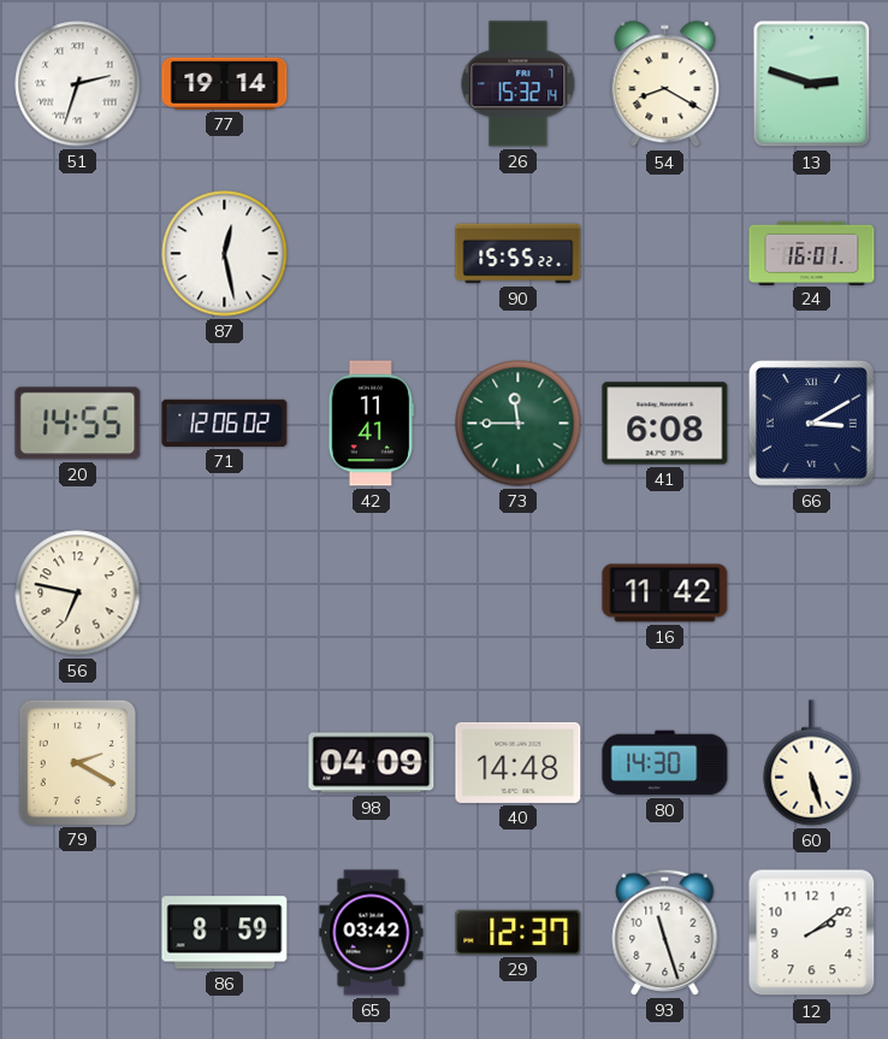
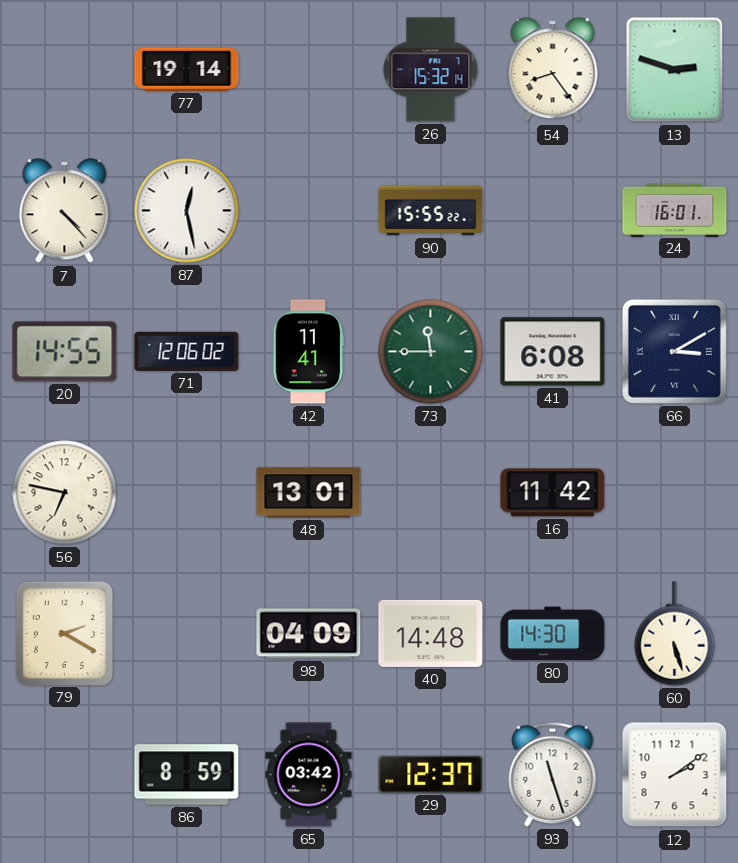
51: 2:33 -> none (78, 84)
54: 8:20 -> 8:24 (553, 70)
7: none -> 4:23 (65, 211)
48: none -> 13:01 (309, 493)
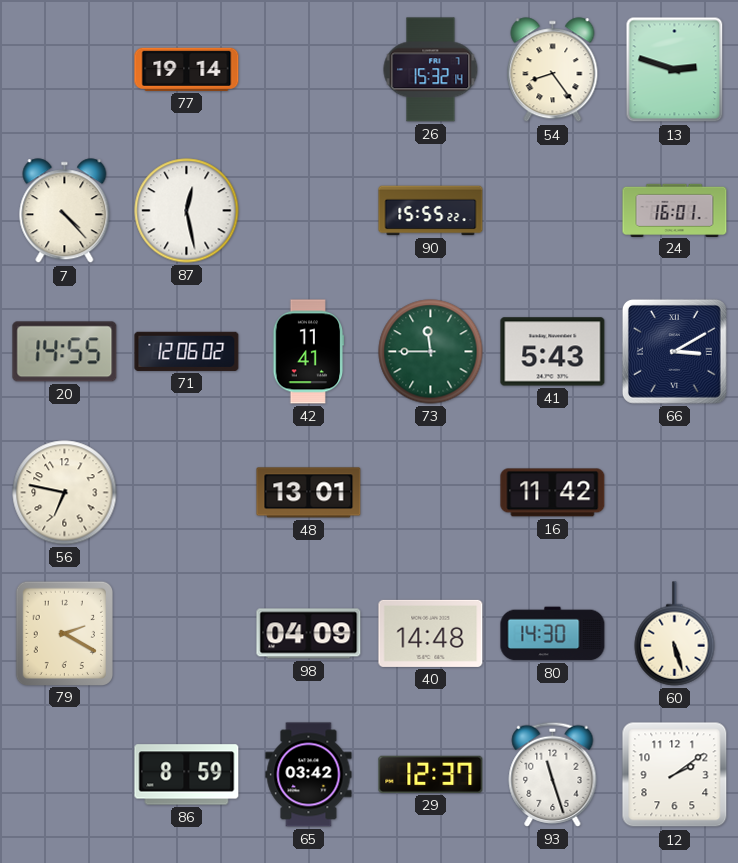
41: 6:08 -> 5:43 (553, 352)
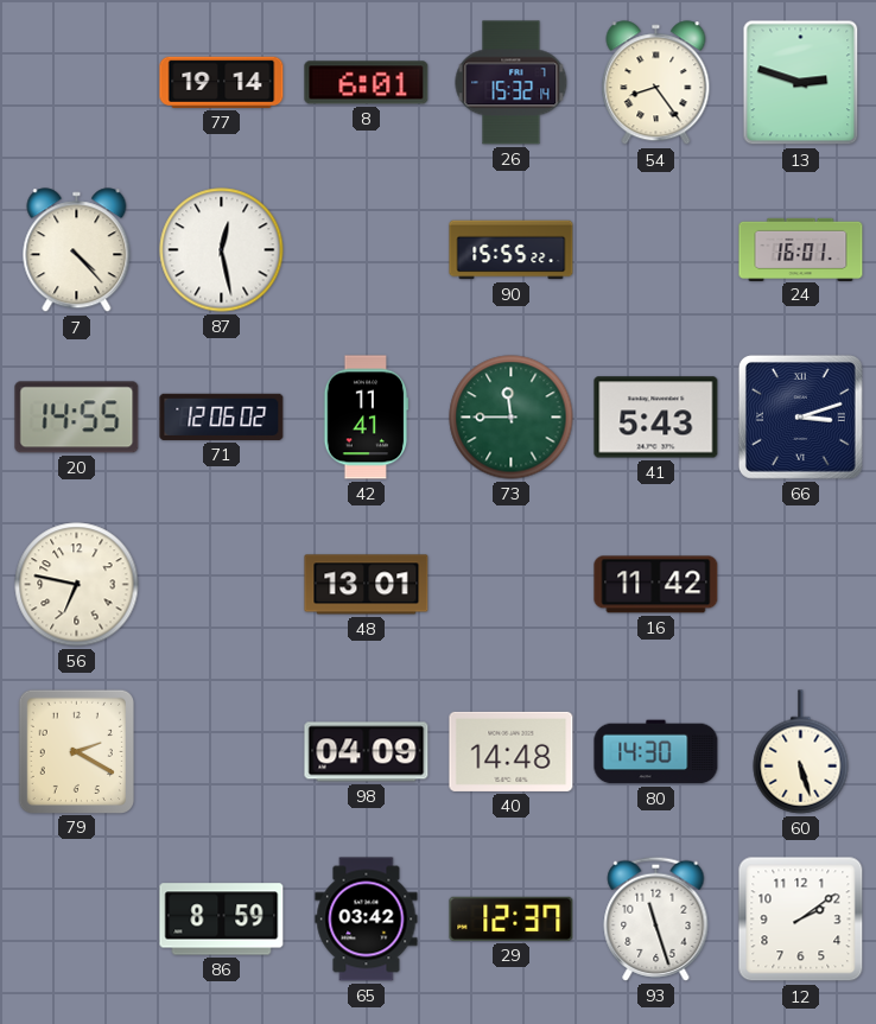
8: none -> 6:01 (367, 83)
66: 3:10 -> 3:12 (800, 416)
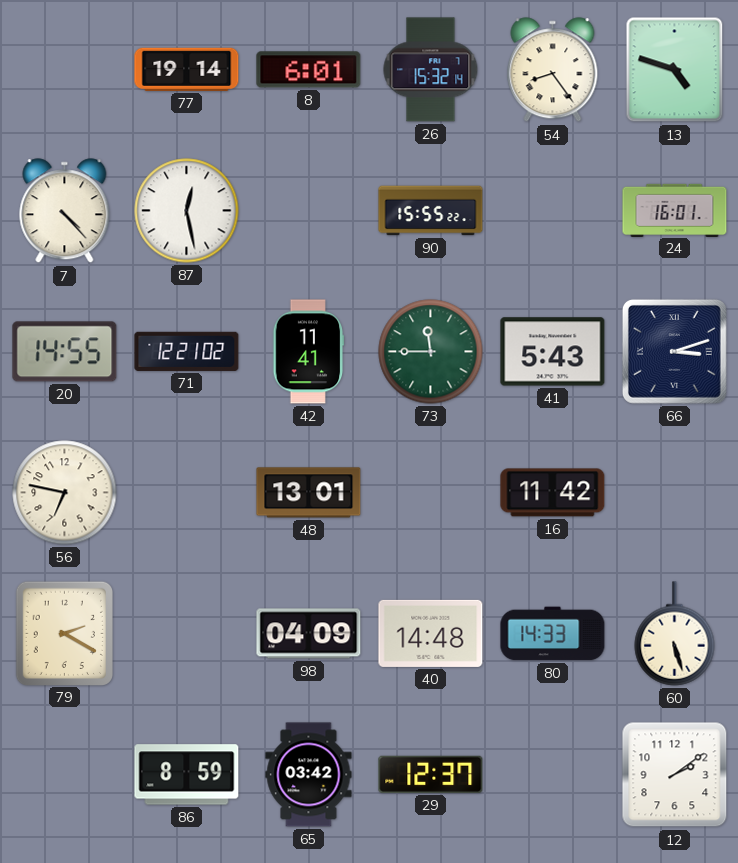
13: 2:48 -> 4:48 (675, 70)
71: 12:06 -> 12:21 (187, 351)
80: 14:30 -> 14:33 (553, 634)
93: 11:27 -> none (656, 918)
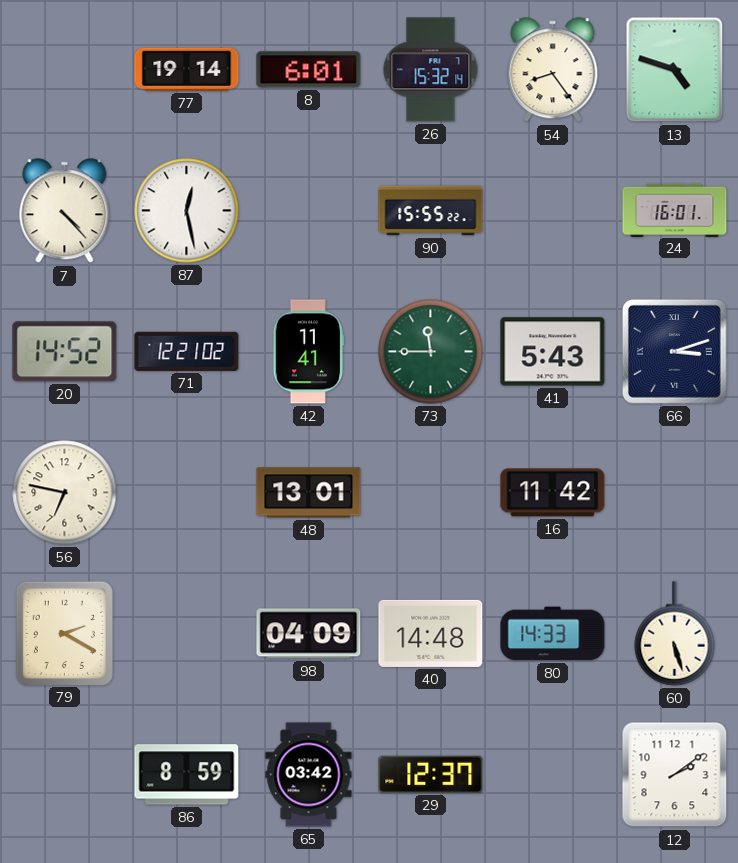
20: 14:55 -> 14:52 (65, 352)
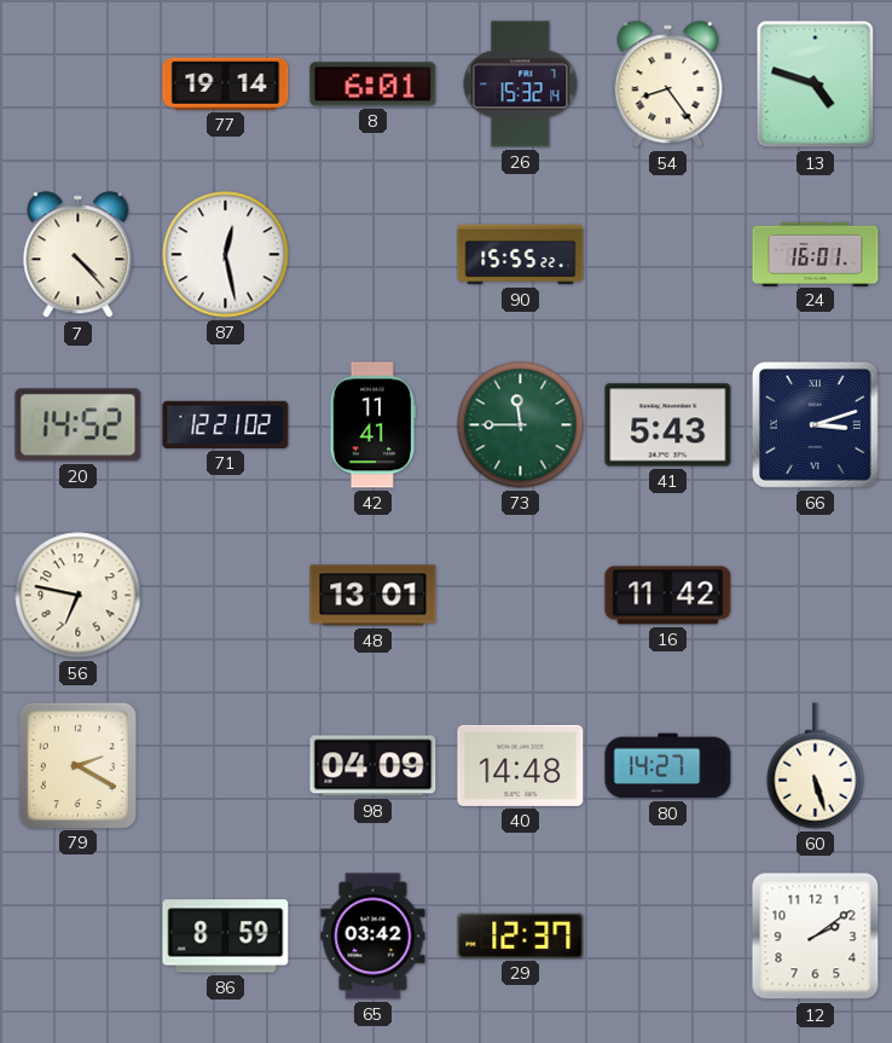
80: 14:33 -> 14:27 (668, 766)
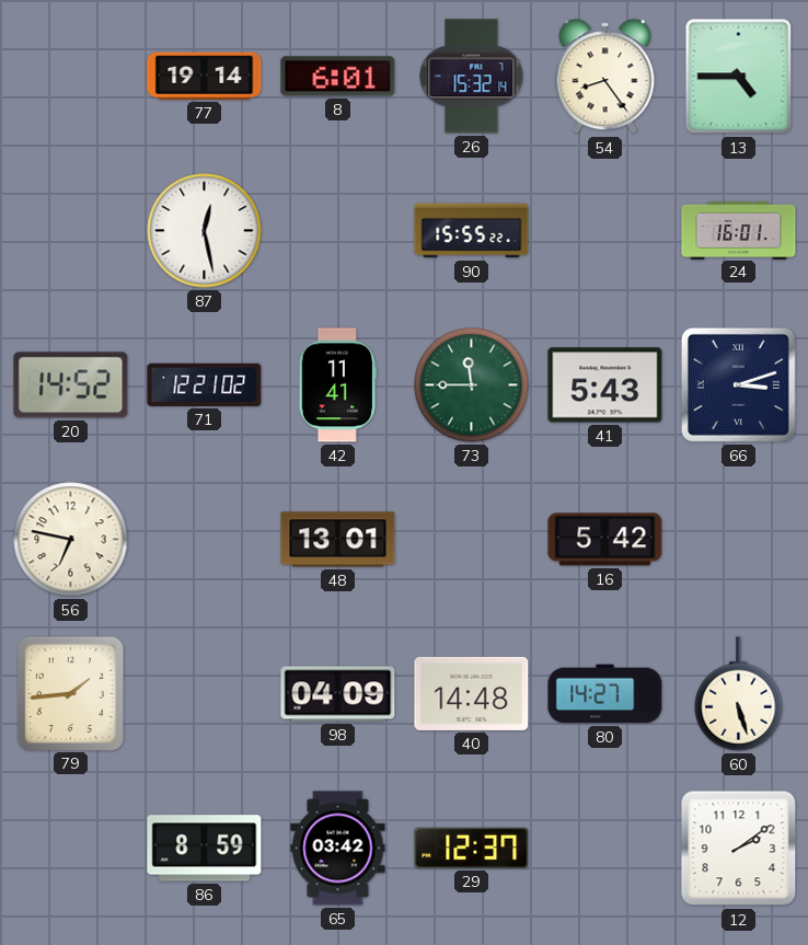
13: 4:48 -> 4:45 (739, 77)
7: 4:23 -> none (79, 255)
16: 11:42 -> 5:42 (605, 540)
79: 2:20 -> 1:44 (70, 693)
